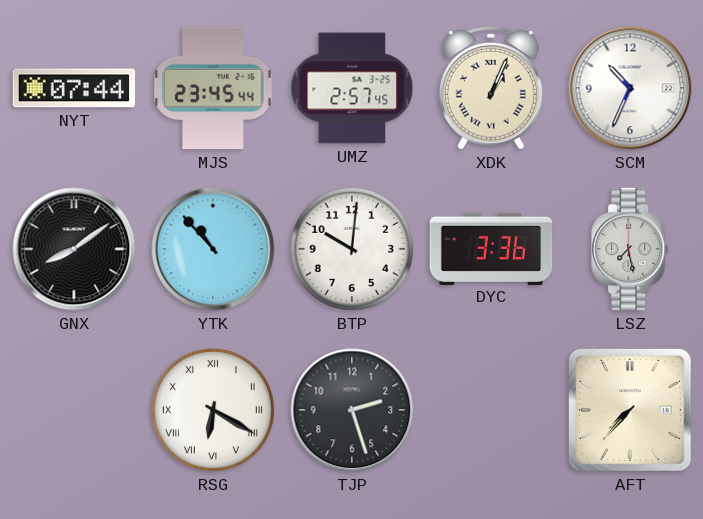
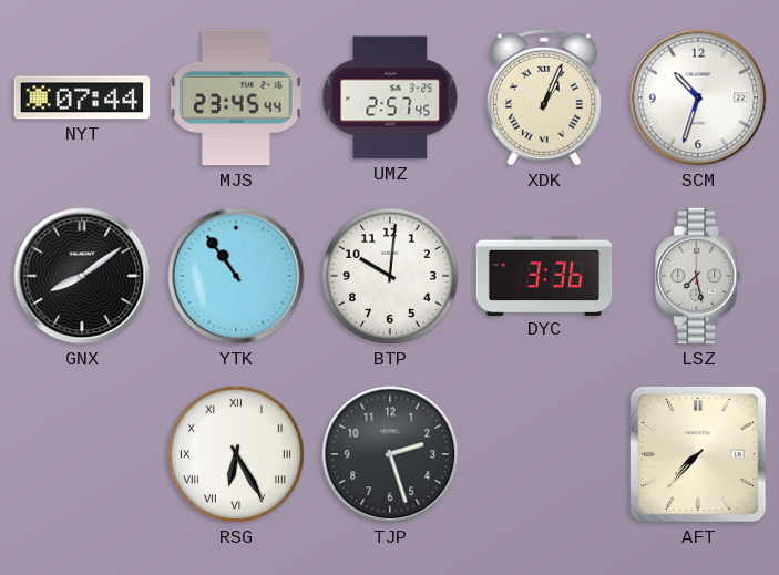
SCM: 10:34 -> 10:33 (698, 97)
YTK: 10:53 -> 10:54 (236, 276)
RSG: 6:20 -> 6:25 (236, 454)
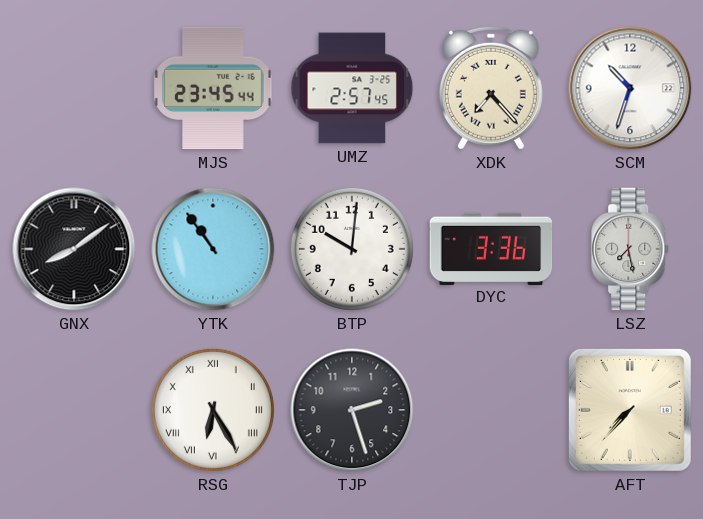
NYT: 07:44 -> none (82, 97)
XDK: 1:04 -> 7:23 (491, 88)
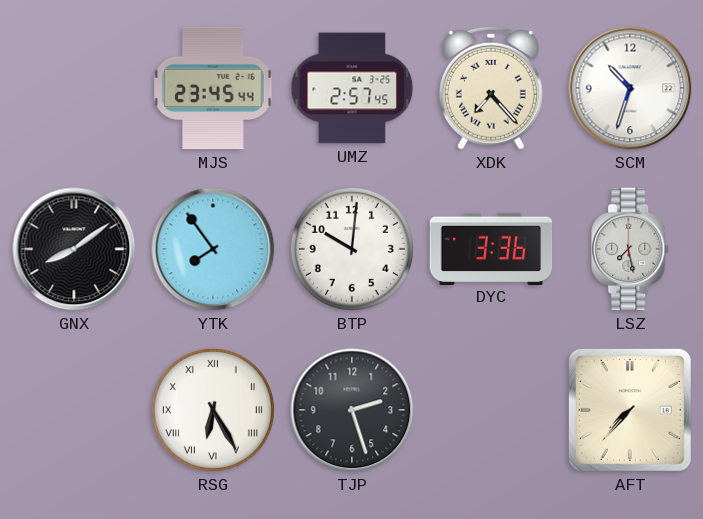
YTK: 10:54 -> 7:54 (213, 249)
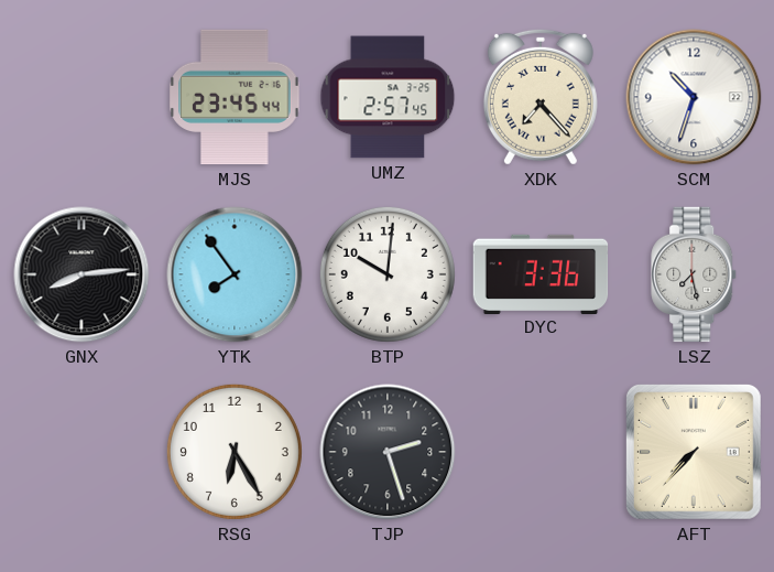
GNX: 8:09 -> 8:14 (81, 274)
RSG numerals: Roman -> Arabic (235, 452)
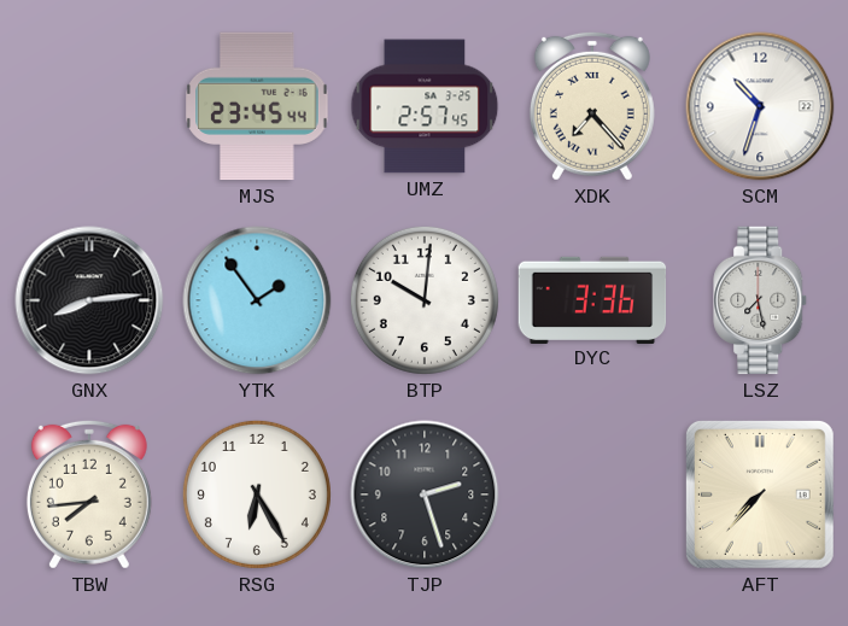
YTK: 7:54 -> 1:54 (257, 300)
TBW: none -> 7:44 (89, 495)
